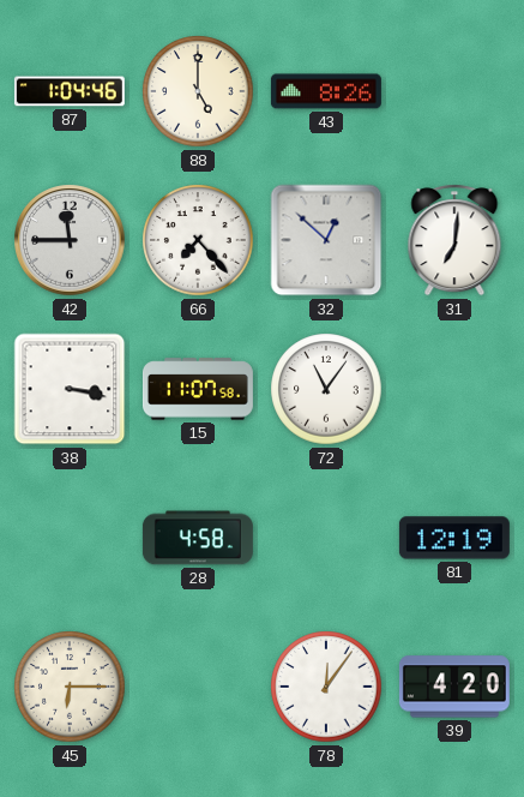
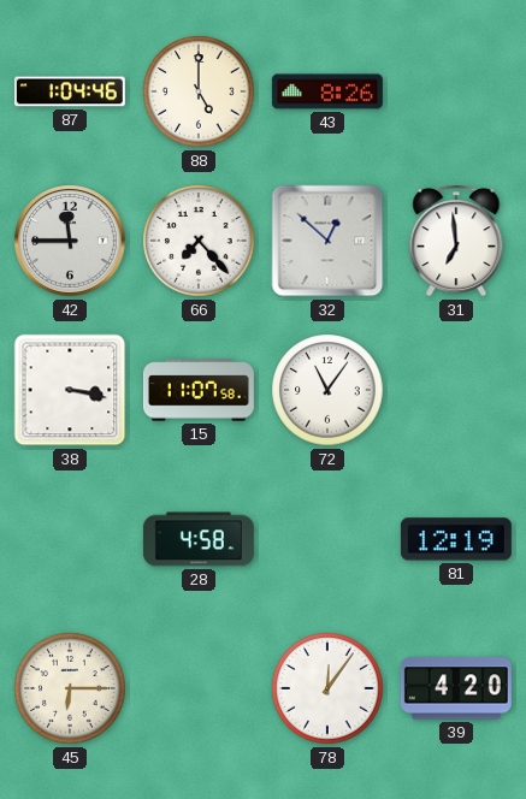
31: 7:01 -> 6:59 (456, 241)
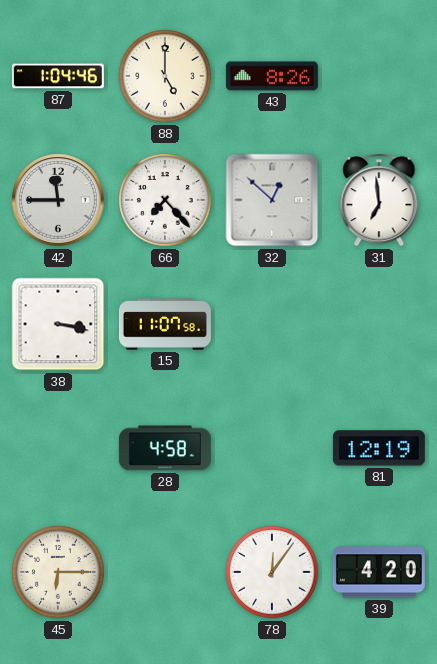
72: 11:06 -> none (327, 390)
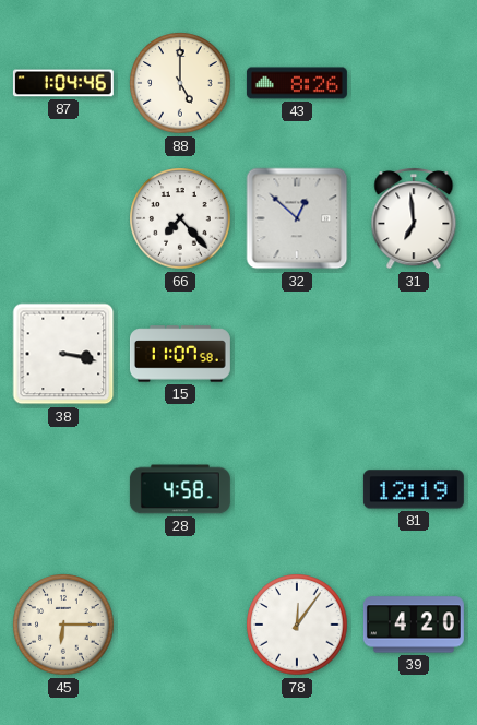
42: 11:45 -> none (58, 200)
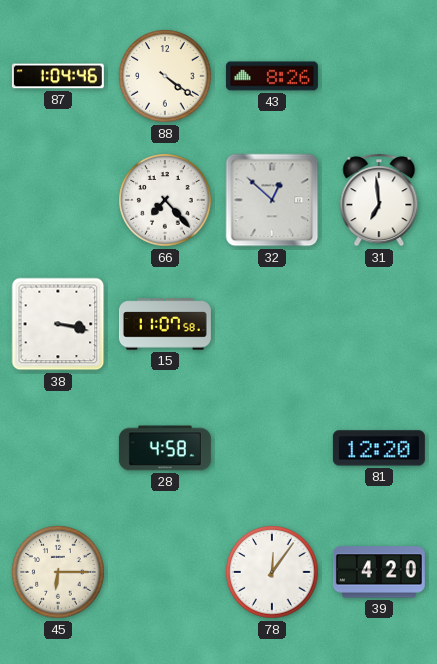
88: 5:00 -> 4:21 (165, 76)
81: 12:19 -> 12:20 (379, 448)
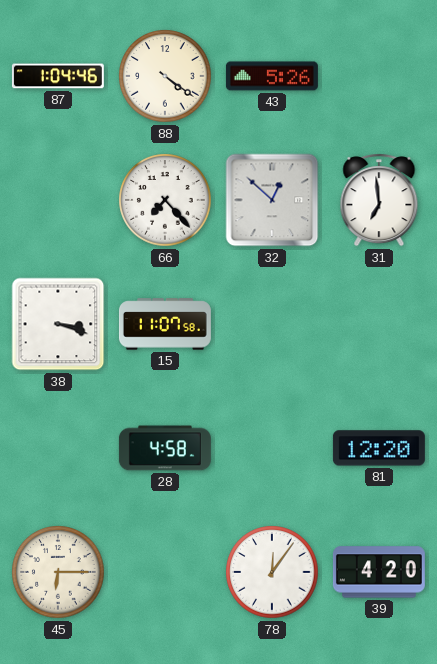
43: 8:26 -> 5:26 (272, 76)
38: 3:17 -> 3:18 (58, 324)
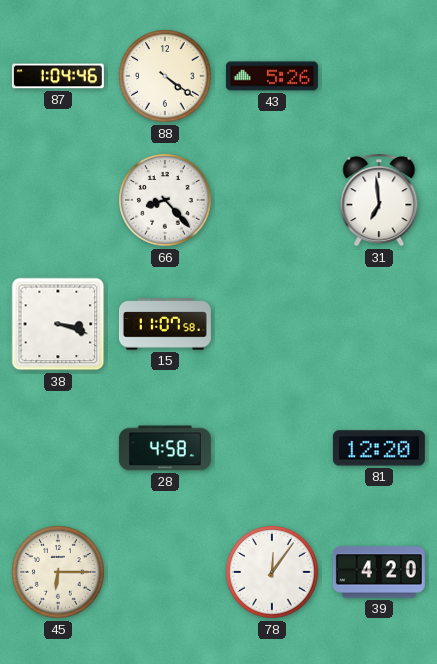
66: 7:23 -> 8:23 (165, 200)
32: 12:52 -> none (272, 200)
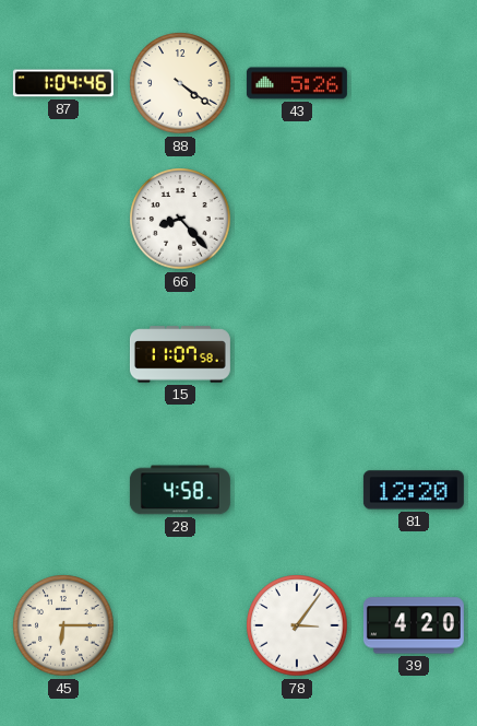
31: 6:59 -> none (379, 200)
38: 3:18 -> none (58, 324)
78: 12:06 -> 3:06 (297, 625)
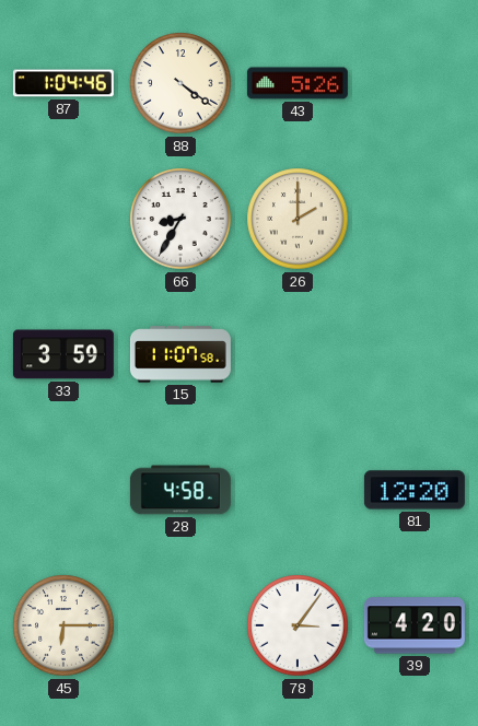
66: 8:23 -> 8:35 (180, 219)
26: none -> 2:00 (298, 219)
33: none -> 3:59 (63, 354)
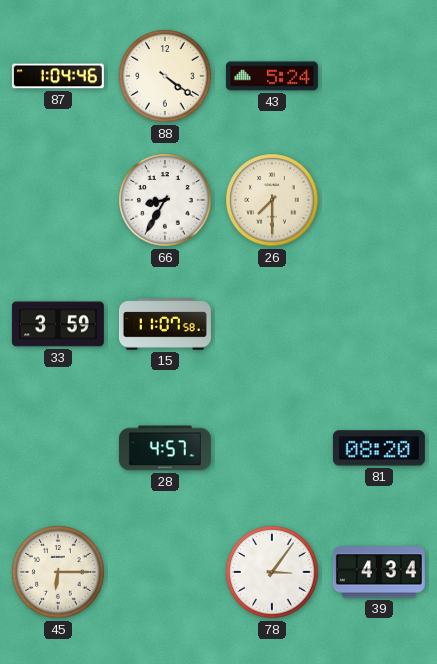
43: 5:26 -> 5:24 (272, 76)
26: 2:00 -> 7:30 (272, 200)
28: 4:58 -> 4:57 (165, 448)
81: 12:20 -> 08:20 (379, 448)
39: 4:20 -> 4:34 (379, 572)
